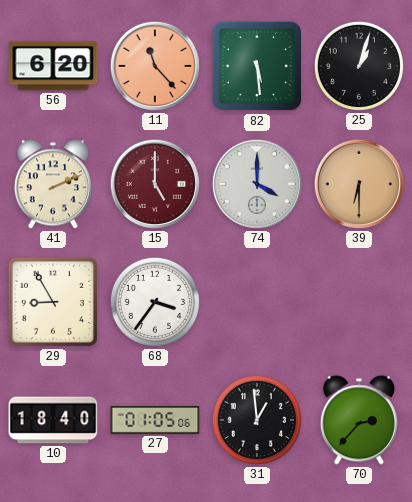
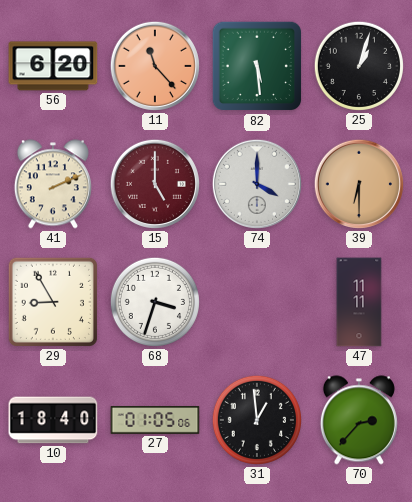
68: 3:36 -> 3:33 (155, 302)
47: none -> 11:11 (359, 302)
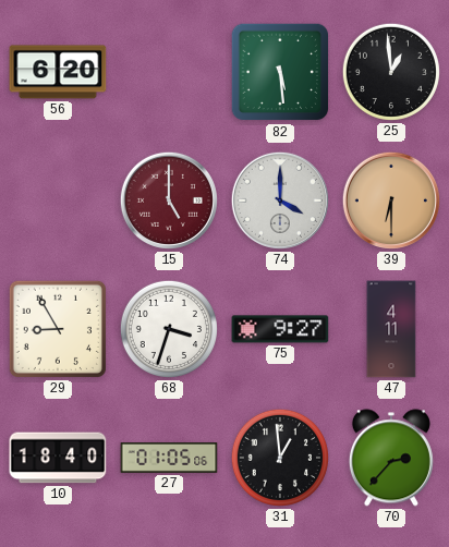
11: 11:23 -> none (155, 66)
25: 1:03 -> 12:59 (391, 72)
41: 2:11 -> none (53, 184)
75: none -> 9:27 (280, 329)
47: 11:11 -> 4:11 (391, 329)
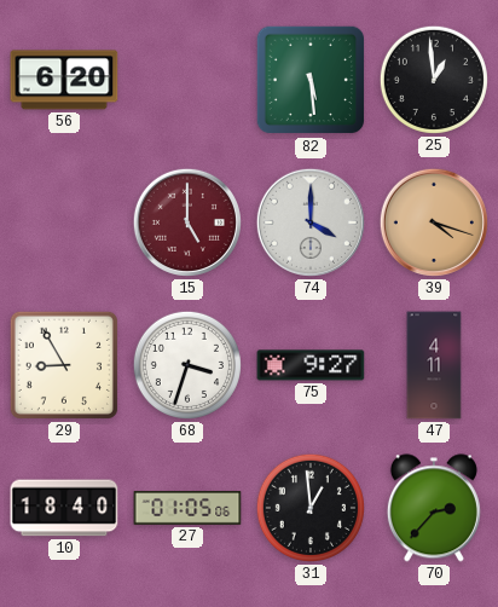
39: 6:30 -> 4:18 (434, 222)
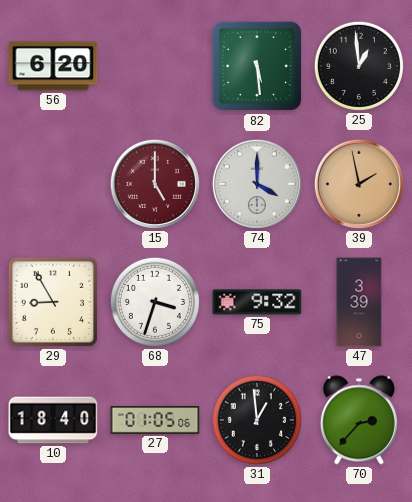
39: 4:18 -> 1:58 (359, 184)
75: 9:27 -> 9:32 (257, 302)
47: 4:11 -> 3:39 (359, 302)
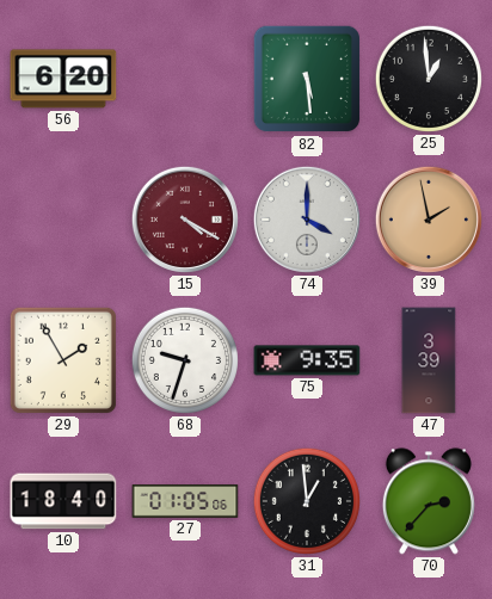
15: 5:00 -> 4:20 (185, 220)
29: 8:55 -> 1:55 (63, 360)
68: 3:33 -> 9:33 (185, 360)
75: 9:32 -> 9:35 (307, 360)
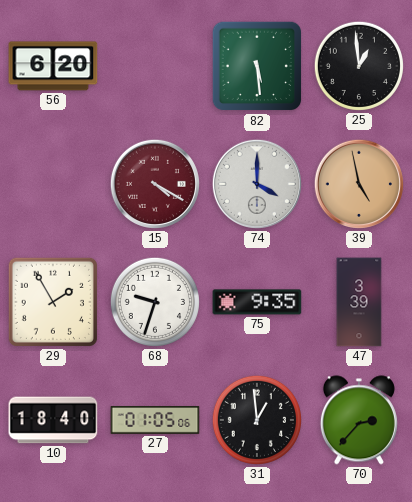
39: 1:58 -> 4:58 (359, 184)
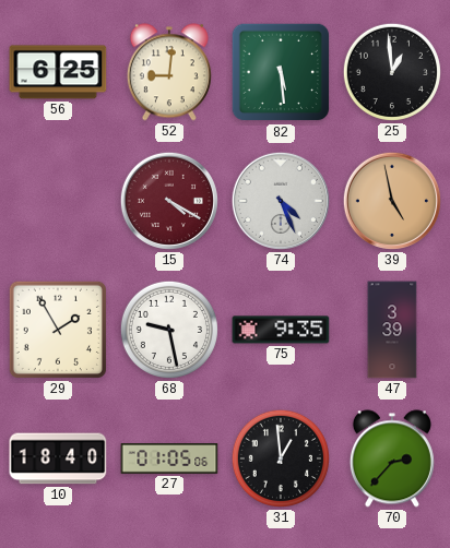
56: 6:20 -> 6:25 (58, 72)
52: none -> 9:01 (169, 72)
74: 4:00 -> 4:26 (281, 201)
68: 9:33 -> 9:28 (169, 330)
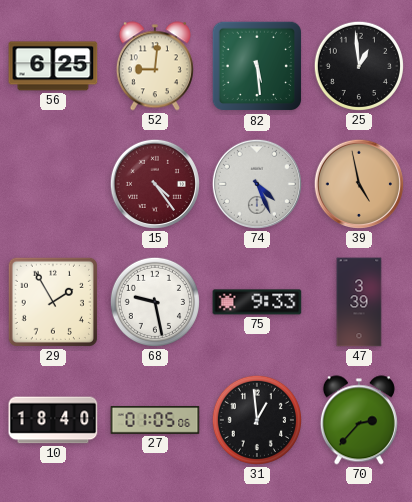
15: 4:20 -> 4:24 (155, 184)
75: 9:35 -> 9:33 (257, 302)
